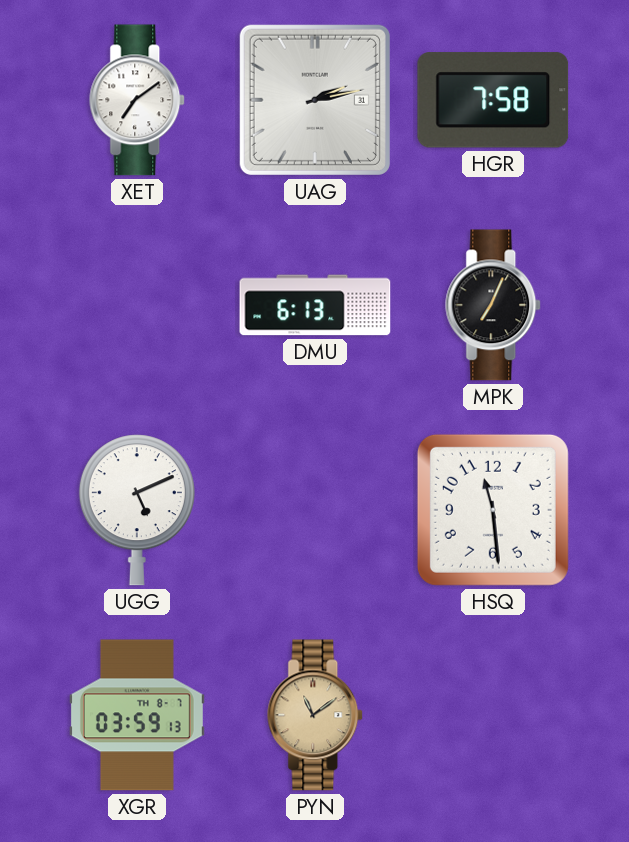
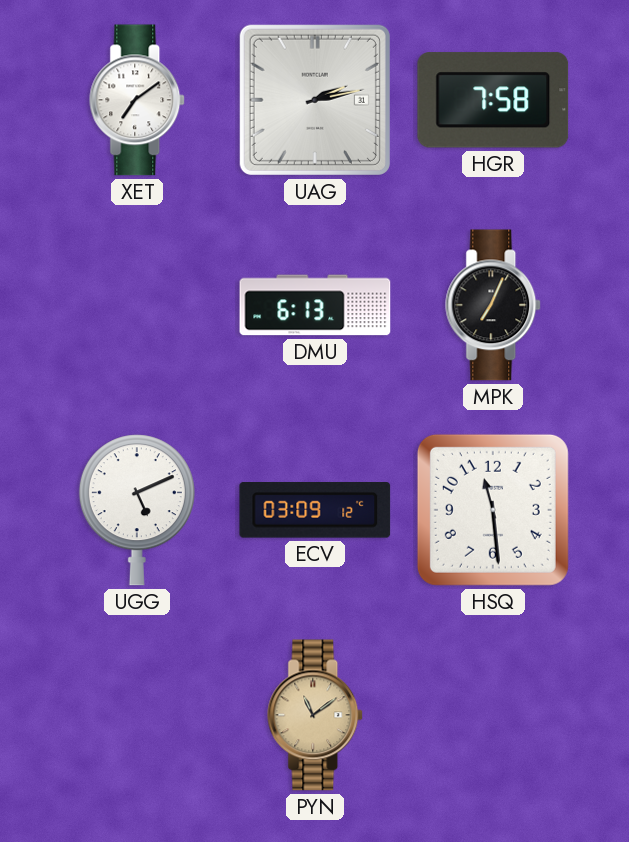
ECV: none -> 03:09 (315, 511)
XGR: 03:59 -> none (137, 715)
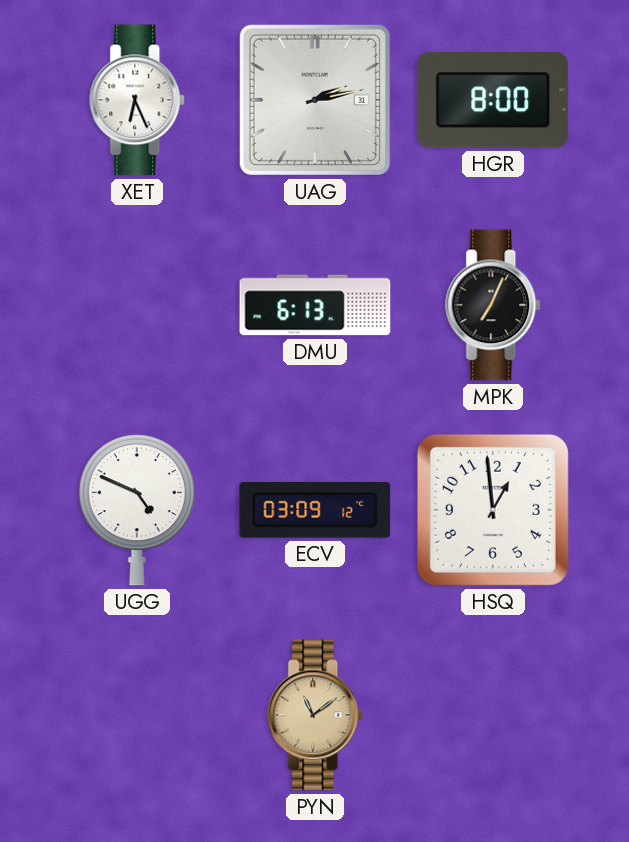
XET: 7:09 -> 6:26 (138, 100)
HGR: 7:58 -> 8:00 (493, 100)
UGG: 5:11 -> 4:49 (137, 510)
HSQ: 11:29 -> 12:59 (493, 510)
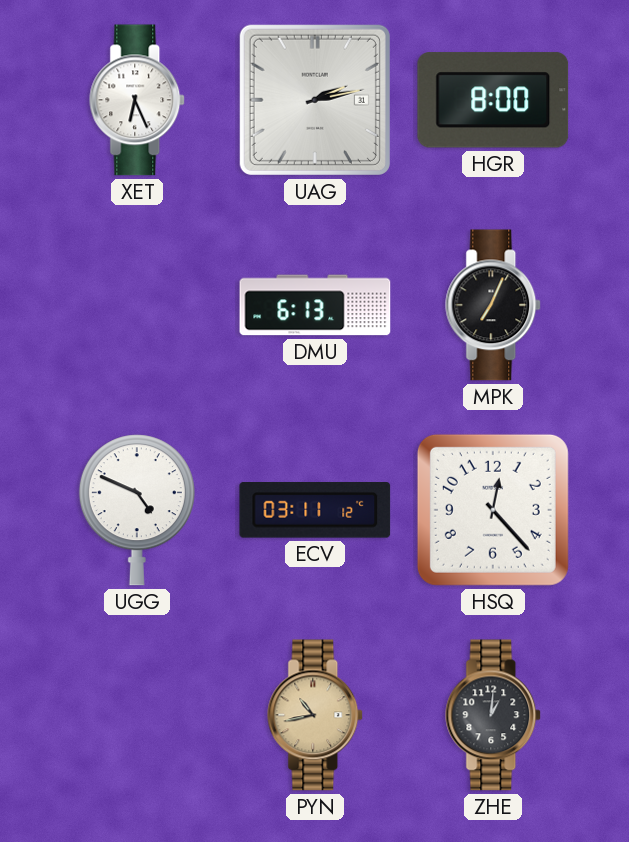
ECV: 03:09 -> 03:11 (315, 511)
HSQ: 12:59 -> 12:23 (493, 510)
PYN: 11:09 -> 10:43 (316, 715)
ZHE: none -> 1:01 (494, 715)
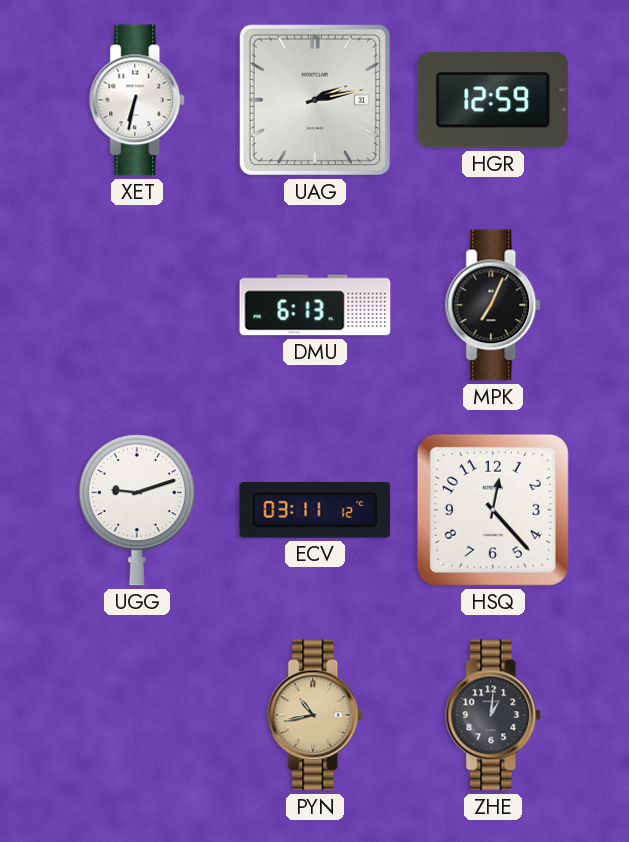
XET: 6:26 -> 6:32 (138, 100)
HGR: 8:00 -> 12:59 (493, 100)
UGG: 4:49 -> 9:12 (137, 510)
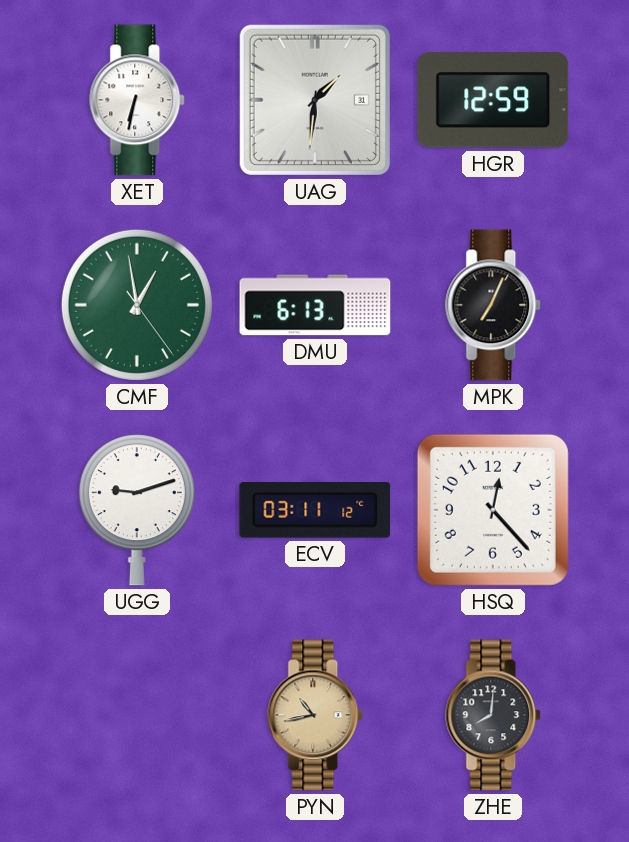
UAG: 2:13 -> 1:31 (315, 100)
CMF: none -> 12:58 (137, 305)
ZHE: 1:01 -> 8:01 (494, 715)
